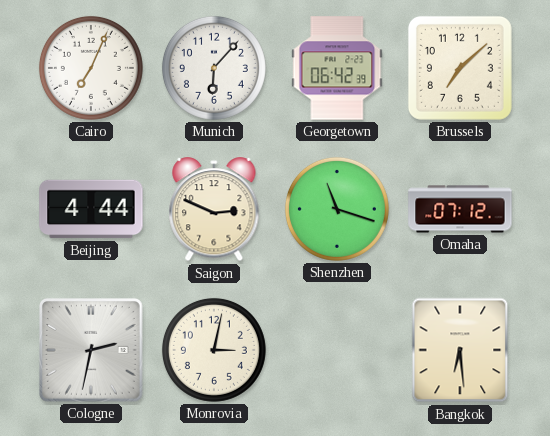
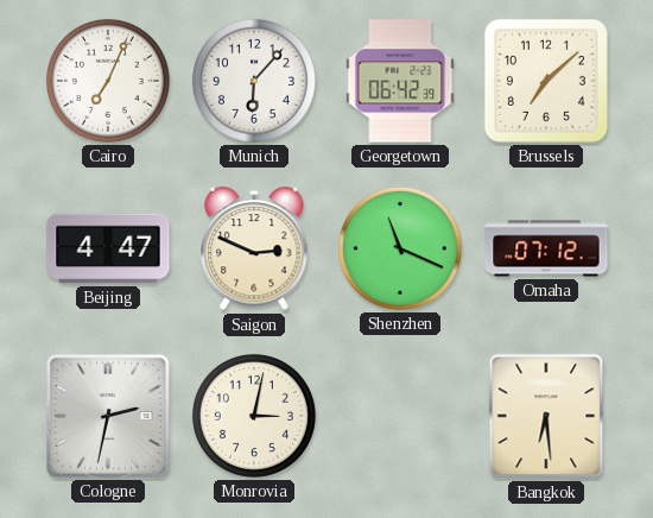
Beijing: 4:44 -> 4:47 (108, 248)
Shenzhen: 11:18 -> 11:19 (400, 248)
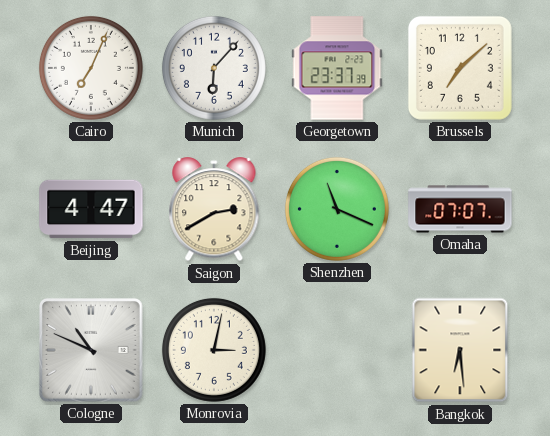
Georgetown: 06:42 -> 23:37 (337, 68)
Saigon: 2:49 -> 2:40 (214, 210)
Omaha: 07:12 -> 07:07 (460, 209)
Cologne: 2:32 -> 10:49 (92, 351)
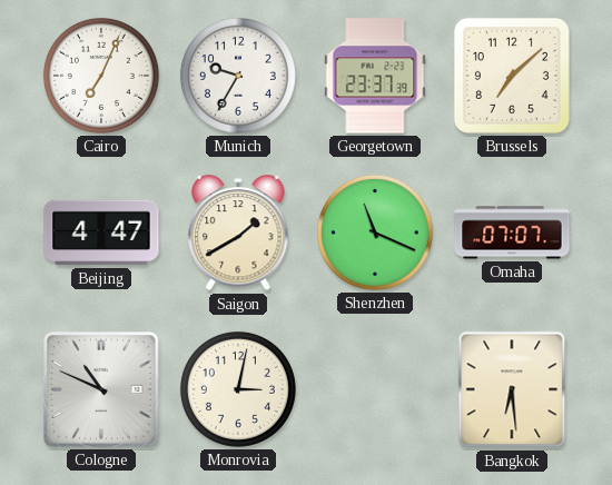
Munich: 6:07 -> 9:35 (238, 76)
Saigon: 2:40 -> 1:40 (238, 234)
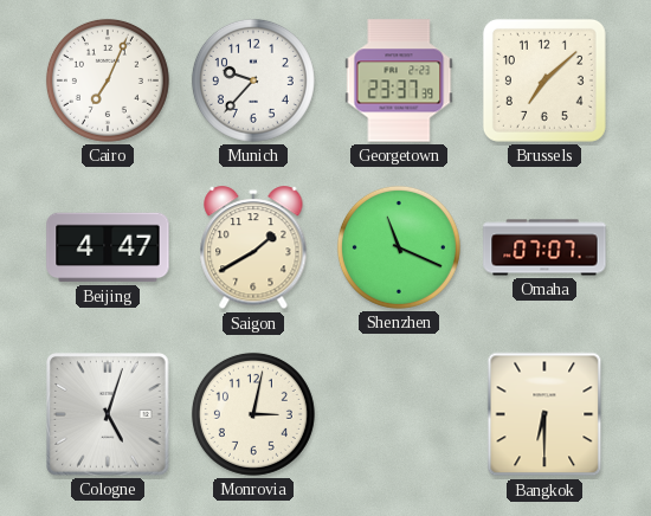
Munich: 9:35 -> 9:37 (253, 80)
Cologne: 10:49 -> 5:03 (109, 415)
Bangkok: 6:29 -> 6:30 (544, 414)
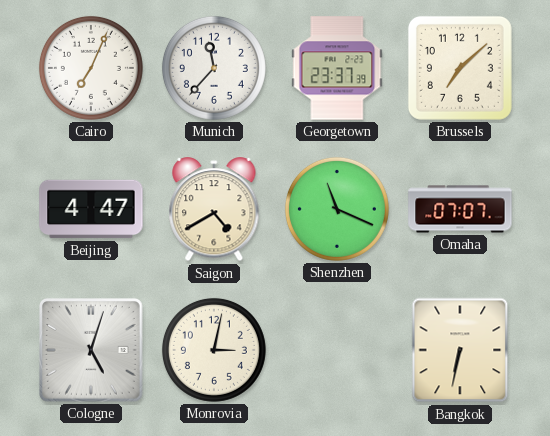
Munich: 9:37 -> 11:37 (214, 68)
Saigon: 1:40 -> 4:40 (214, 210)
Bangkok: 6:30 -> 6:32 (460, 350)
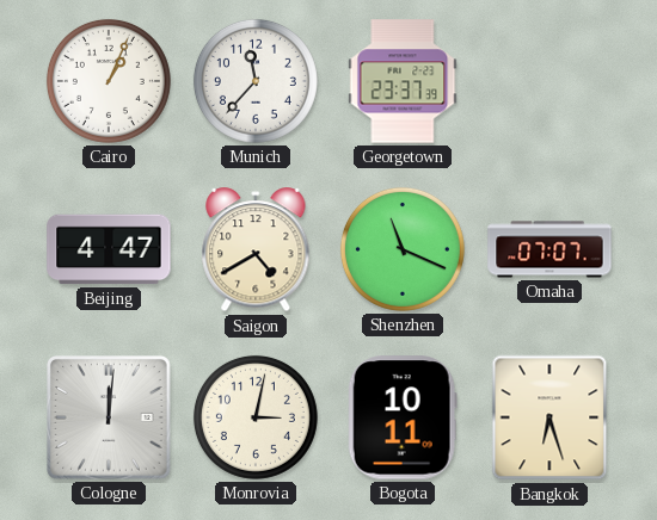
Cairo: 7:04 -> 1:04 (109, 81)
Brussels: 7:08 -> none (460, 68)
Cologne: 5:03 -> 12:01 (110, 419)
Bogota: none -> 10:11 (403, 417)
Bangkok: 6:32 -> 6:27 (549, 417)
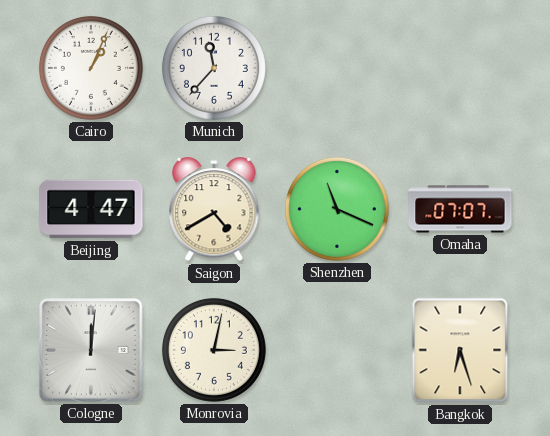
Georgetown: 23:37 -> none (403, 81)
Bogota: 10:11 -> none (403, 417)
